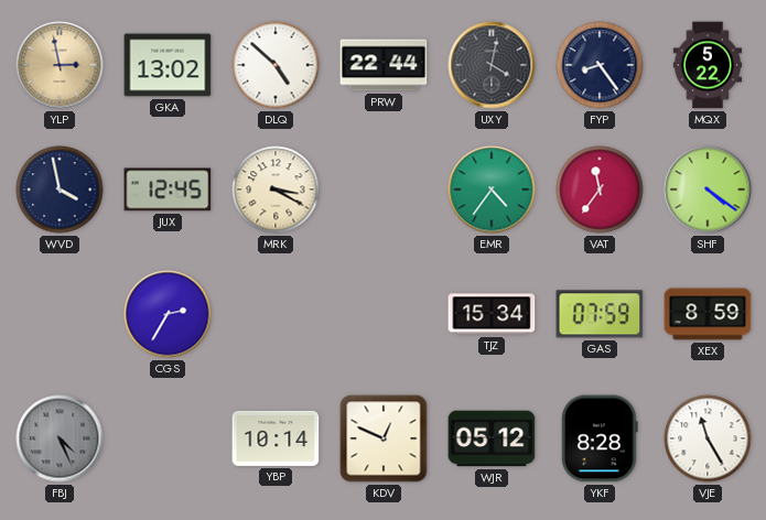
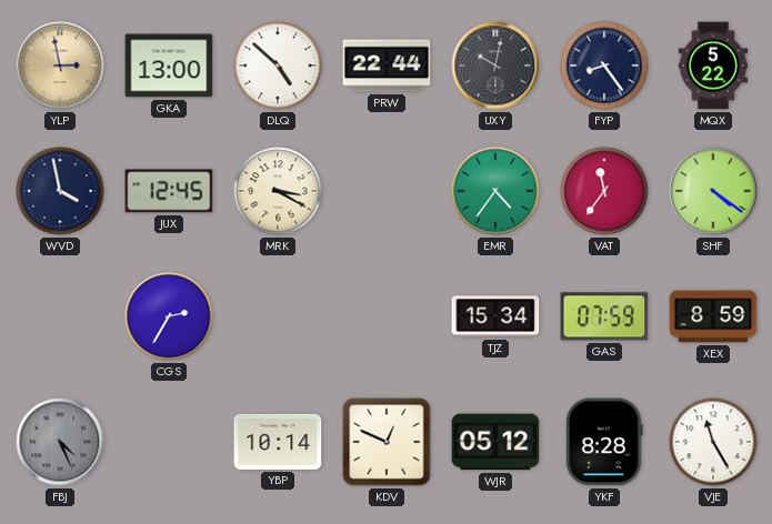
GKA: 13:02 -> 13:00 (169, 65)
UXY: 4:02 -> 10:02 (495, 65)
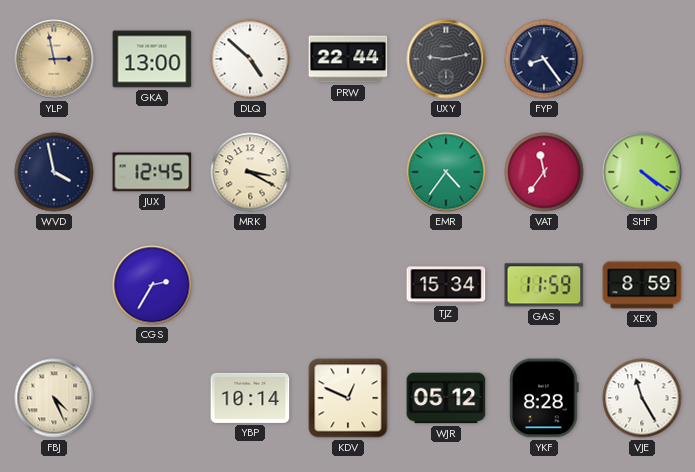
UXY: 10:02 -> 9:13 (446, 59)
MQX: 5:22 -> none (712, 65)
GAS: 07:59 -> 11:59 (544, 285)
FBJ dial: grey -> cream (54, 398)
